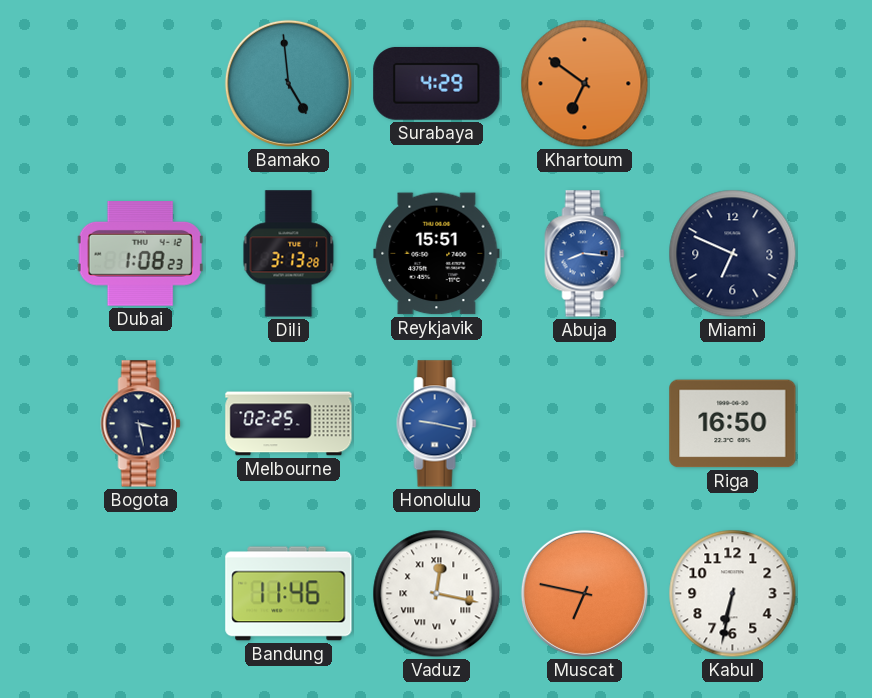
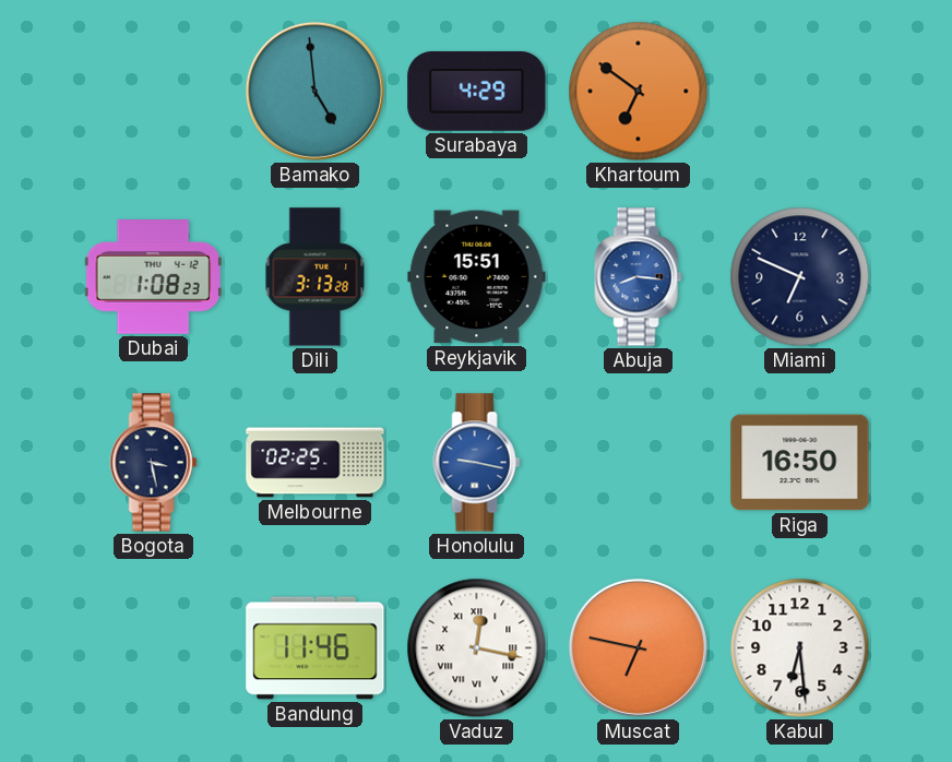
Kabul: 6:32 -> 6:29 (800, 648)
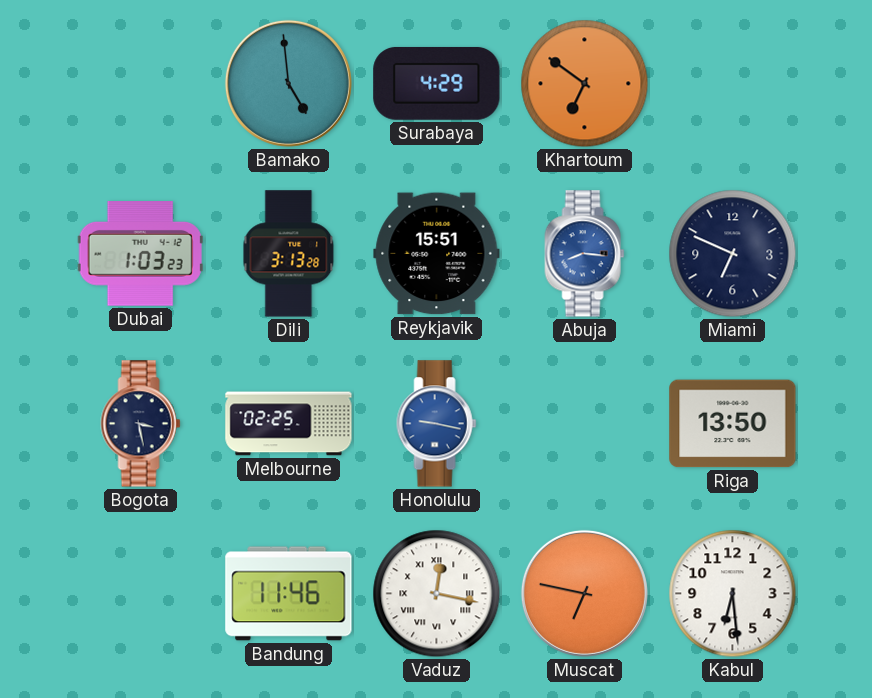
Dubai: 1:08 -> 1:03 (140, 254)
Riga: 16:50 -> 13:50 (733, 424)
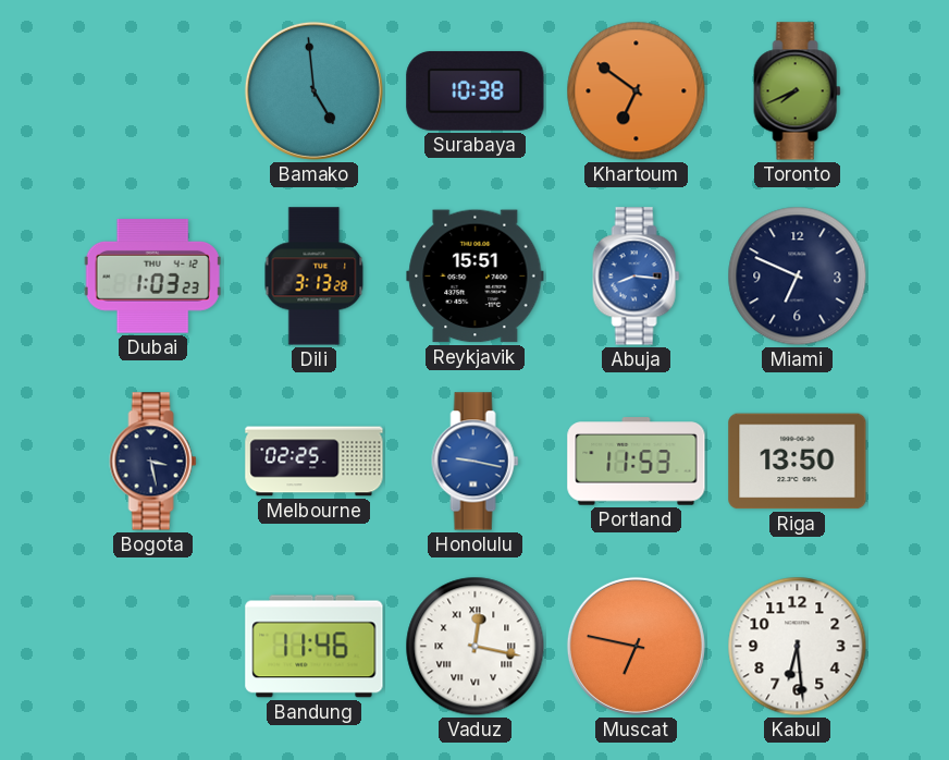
Surabaya: 4:29 -> 10:38 (476, 90)
Toronto: none -> 7:41 (798, 91)
Portland: none -> 11:53 (637, 462)
